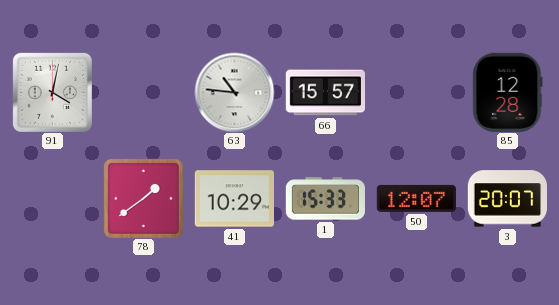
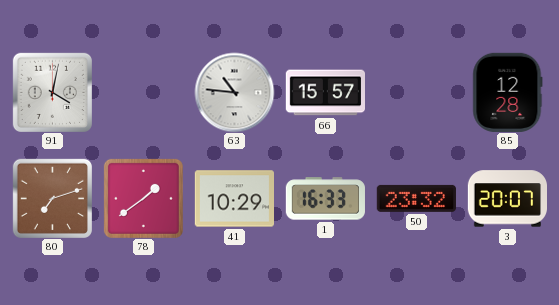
80: none -> 7:12 (52, 198)
1: 15:33 -> 16:33 (325, 199)
50: 12:07 -> 23:32 (416, 198)
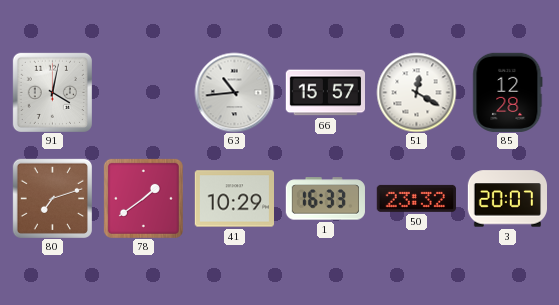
63: 10:46 -> 10:44 (234, 92)
51: none -> 12:20 (416, 92)
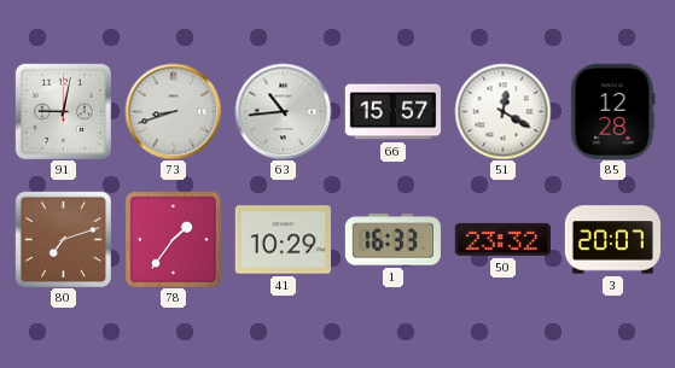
91: 4:02 -> 9:02 (63, 111)
73: none -> 8:42 (173, 111)
78: 1:39 -> 1:36 (173, 239)
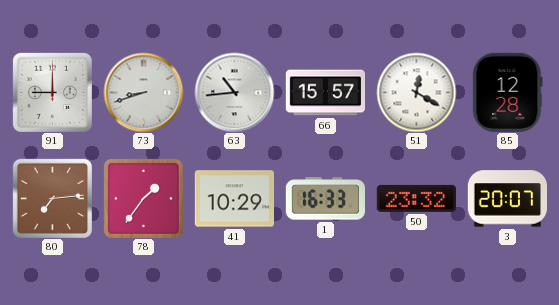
91: 9:02 -> 9:00 (52, 92)
80: 7:12 -> 7:14 (52, 198)
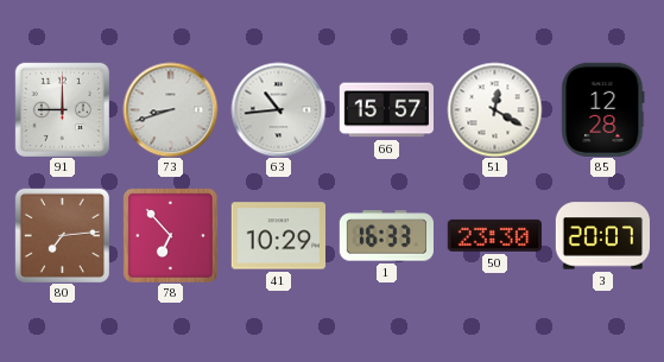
78: 1:36 -> 6:53 (170, 235)
50: 23:32 -> 23:30 (494, 235)
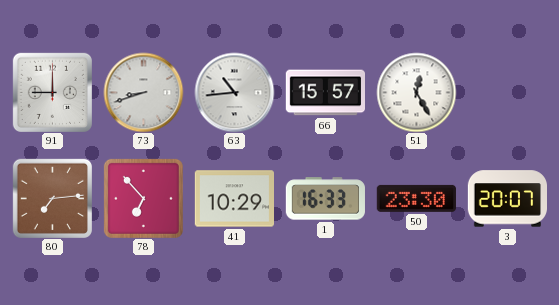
51: 12:20 -> 12:25 (416, 92)
85: 12:28 -> none (603, 109)
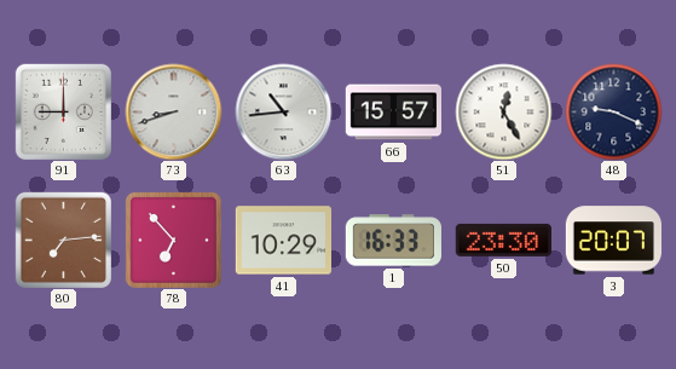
48: none -> 9:19 (613, 111)
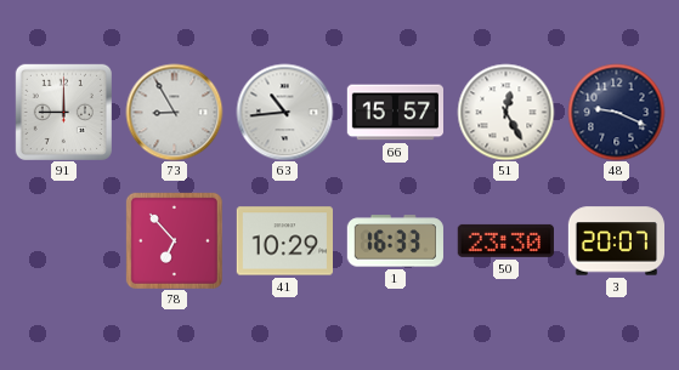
73: 8:42 -> 8:55 (174, 112)
80: 7:14 -> none (63, 240)
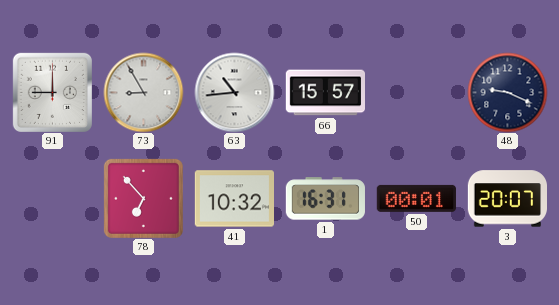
51: 12:25 -> none (505, 112)
41: 10:29 -> 10:32 (234, 199)
1: 16:33 -> 16:31 (325, 199)
50: 23:30 -> 00:01 (416, 198)
